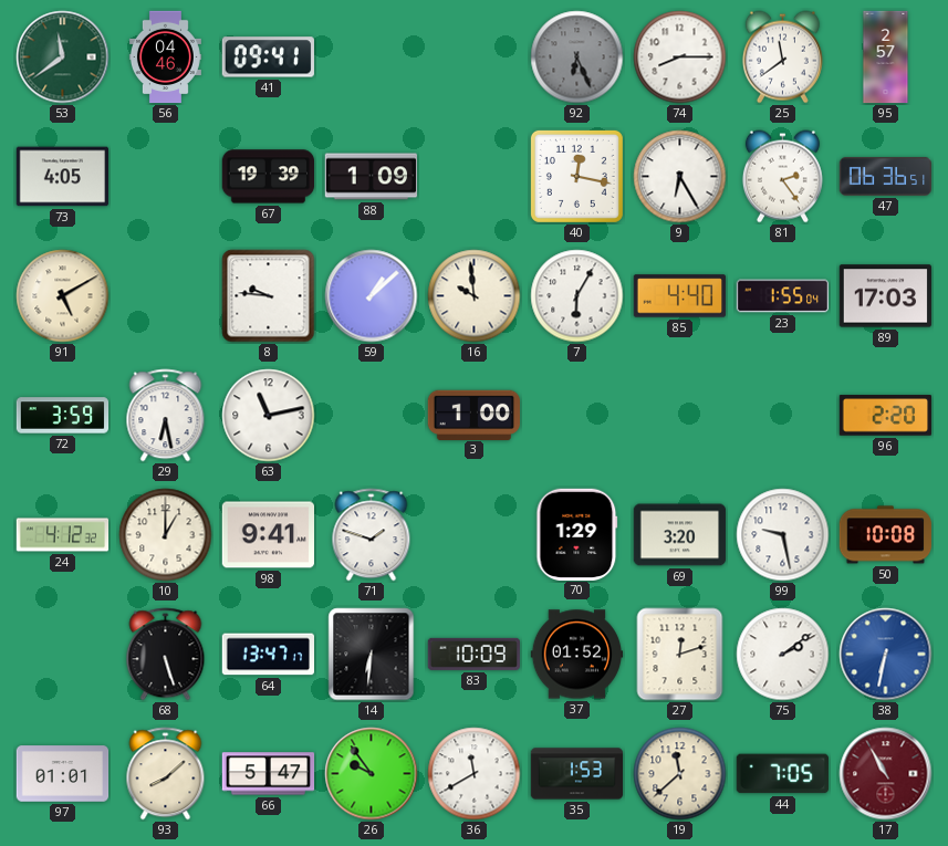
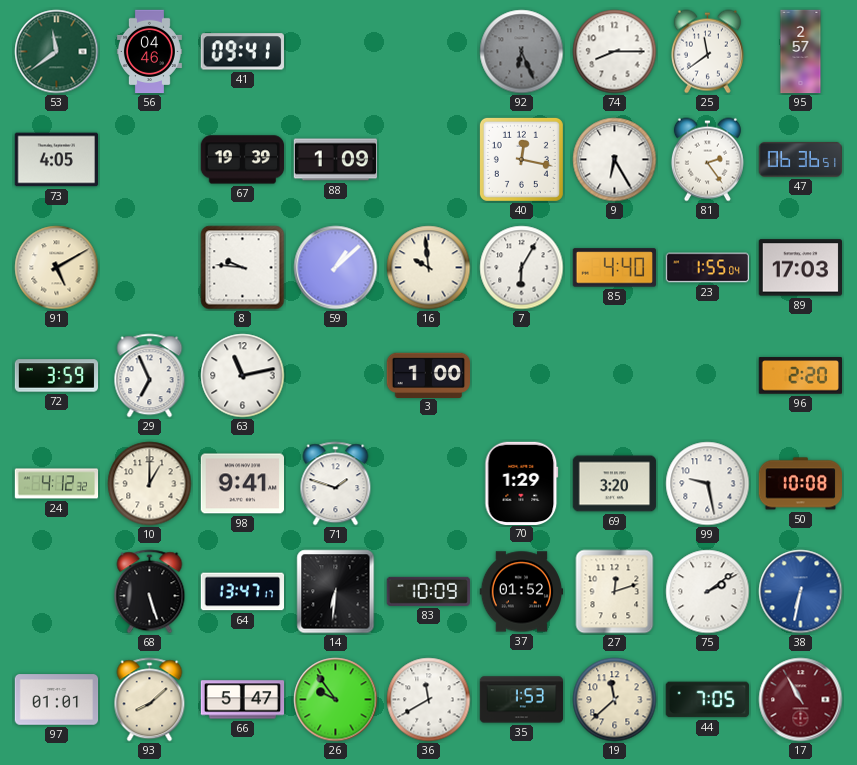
29: 6:28 -> 6:56 (150, 376)
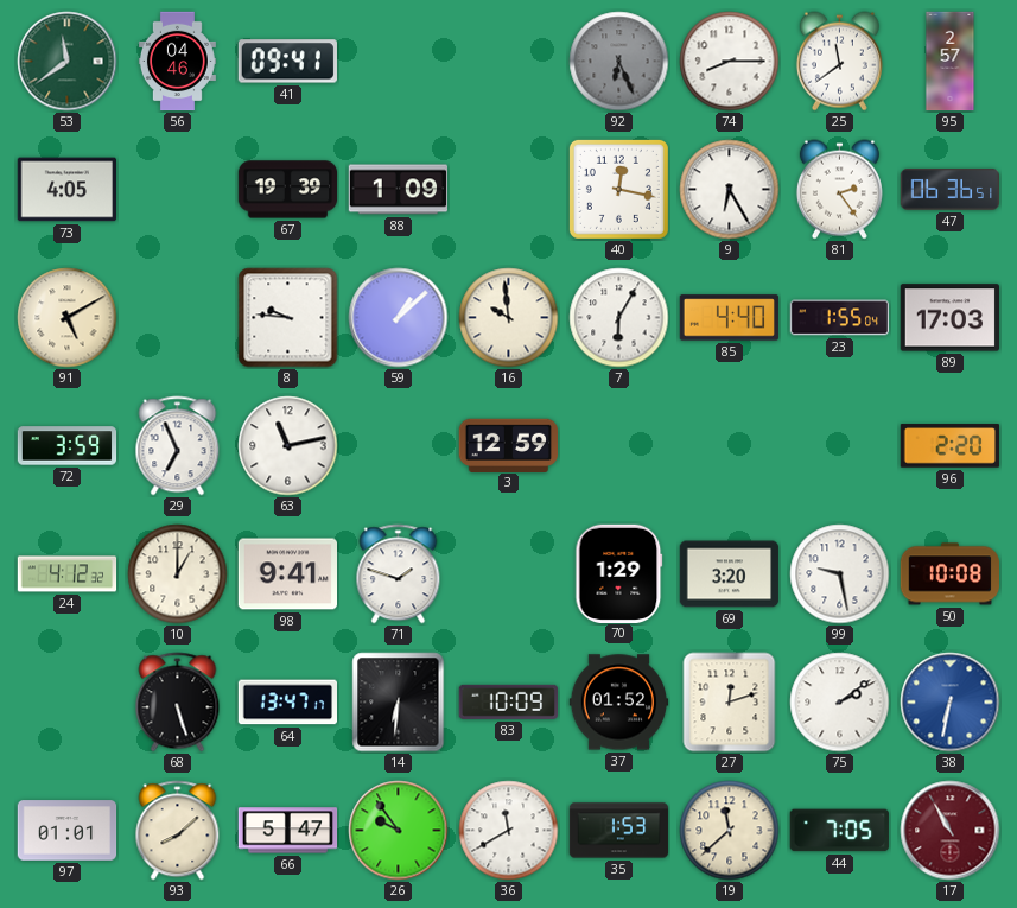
3: 1:00 -> 12:59 (508, 445)
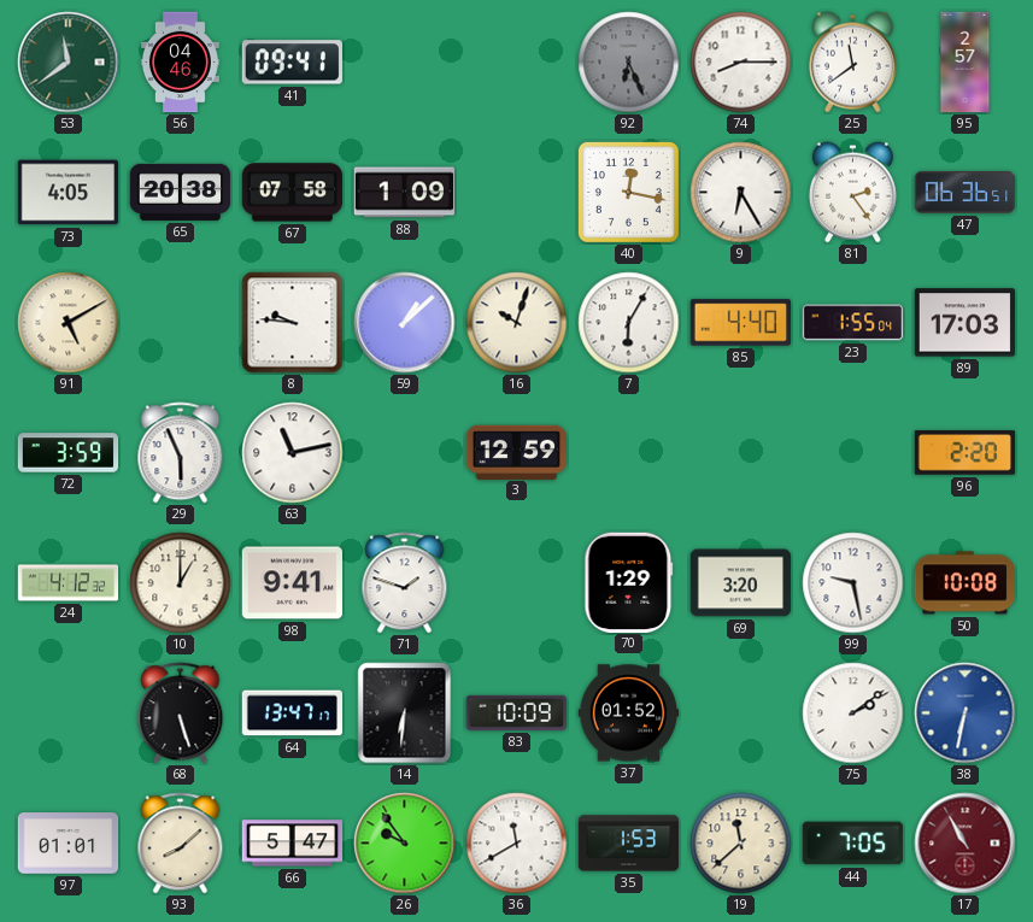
65: none -> 20:38 (181, 192)
67: 19:39 -> 07:58 (293, 193)
16: 9:59 -> 10:03 (517, 323)
29: 6:56 -> 5:56 (181, 453)
27: 12:12 -> none (730, 703)
